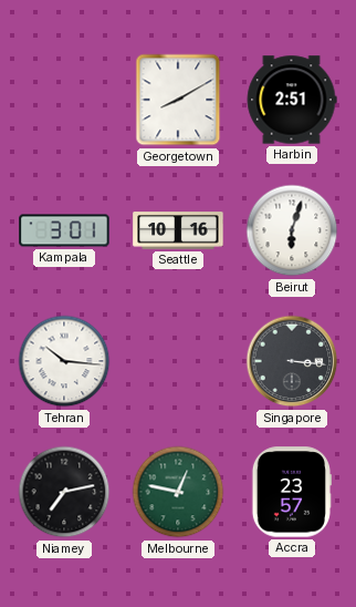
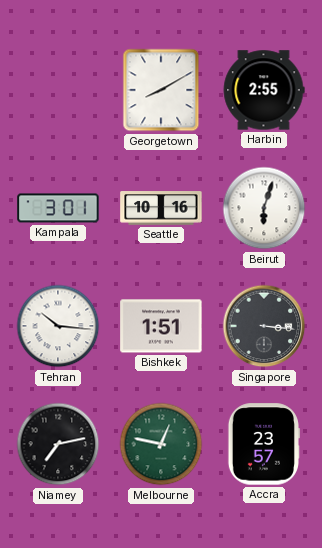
Harbin: 2:51 -> 2:55 (264, 90)
Bishkek: none -> 1:51 (161, 326)
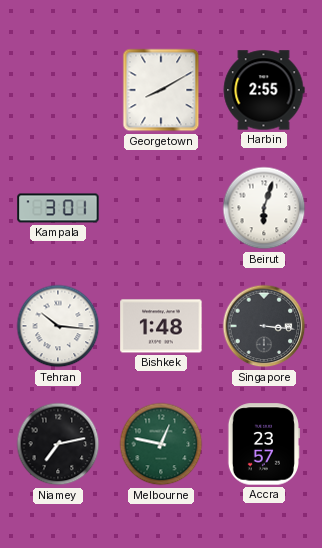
Seattle: 10:16 -> none (161, 208)
Bishkek: 1:51 -> 1:48 (161, 326)
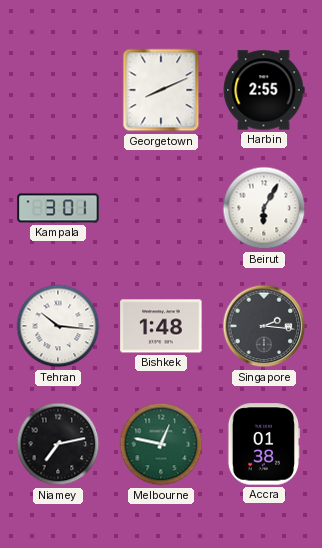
Georgetown: 8:10 -> 8:11 (161, 90)
Beirut: 6:03 -> 6:05 (264, 208)
Singapore: 3:16 -> 2:16 (264, 326)
Accra: 23:57 -> 01:38 (263, 444)
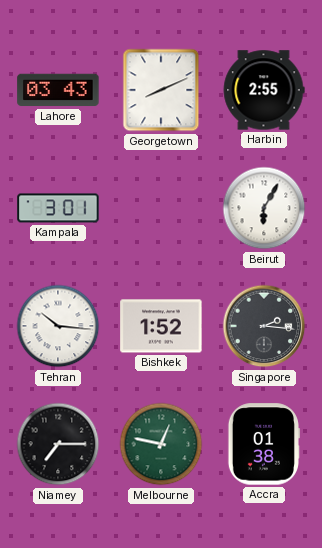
Lahore: none -> 03:43 (58, 90)
Bishkek: 1:48 -> 1:52 (161, 326)
Niamey: 7:13 -> 7:15 (58, 444)
